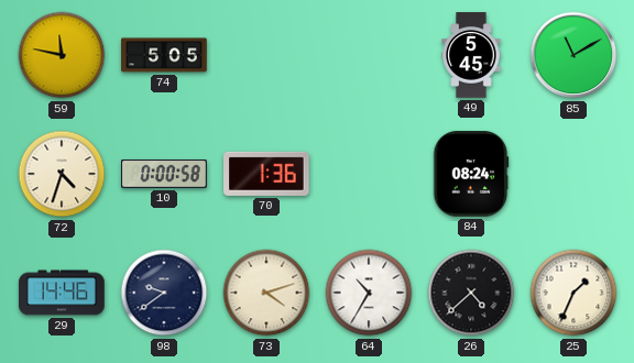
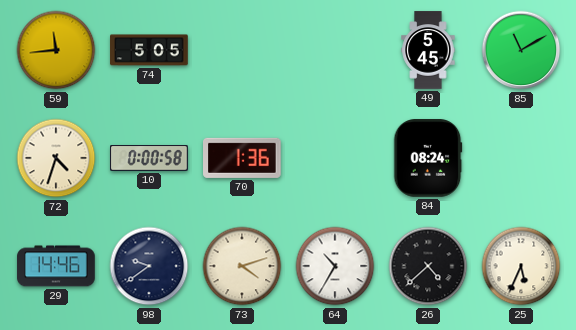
59: 11:47 -> 11:44 (56, 50)
25: 1:34 -> 5:34 (521, 266)
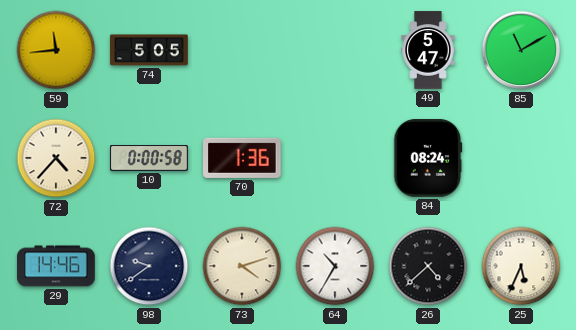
49: 5:45 -> 5:47 (428, 50)
72: 4:33 -> 4:37 (56, 158)
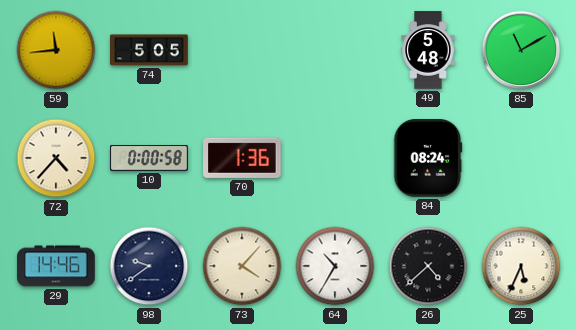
49: 5:47 -> 5:48 (428, 50)
73: 4:12 -> 4:07 (242, 266)
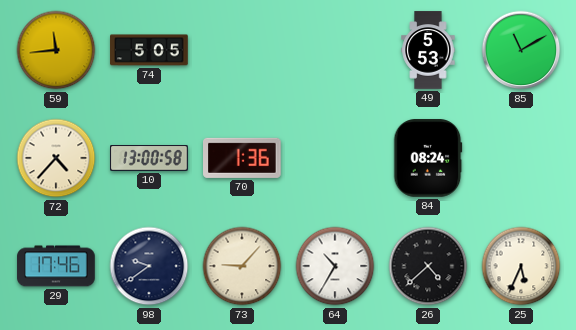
49: 5:48 -> 5:53 (428, 50)
10: 0:00 -> 13:00 (149, 158)
29: 14:46 -> 17:46 (56, 266)
73: 4:07 -> 9:07 (242, 266)
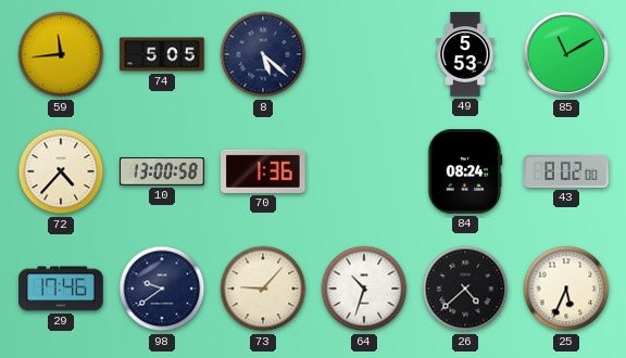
8: none -> 5:22 (263, 54)
43: none -> 8:02 (566, 171)
64: 10:35 -> 10:33 (364, 289)
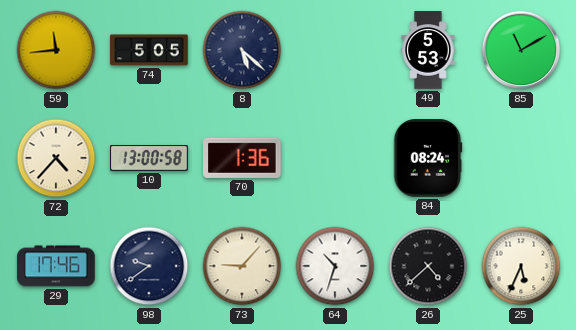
43: 8:02 -> none (566, 171)
